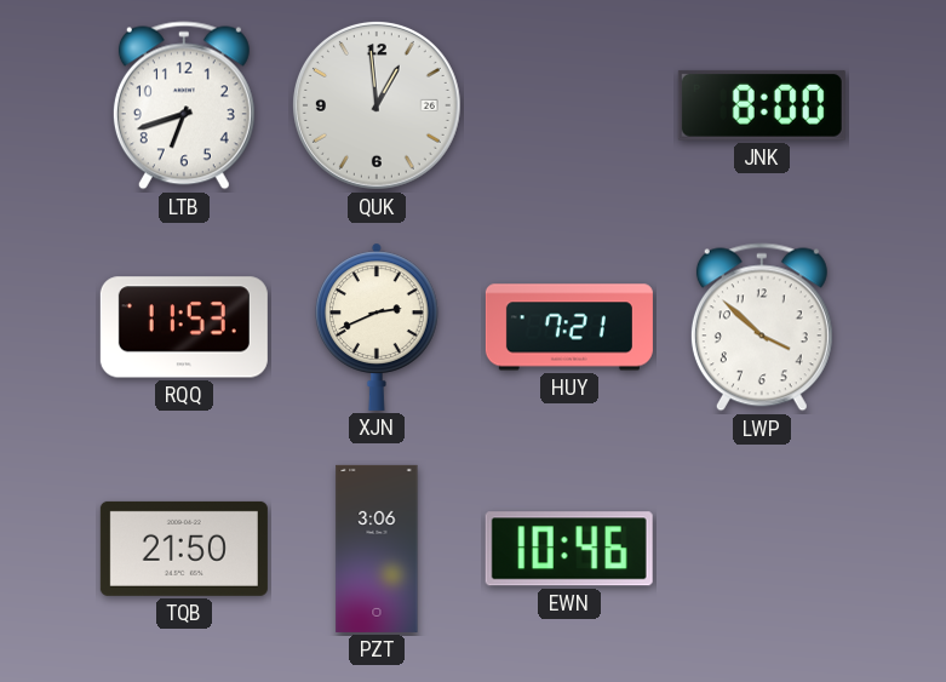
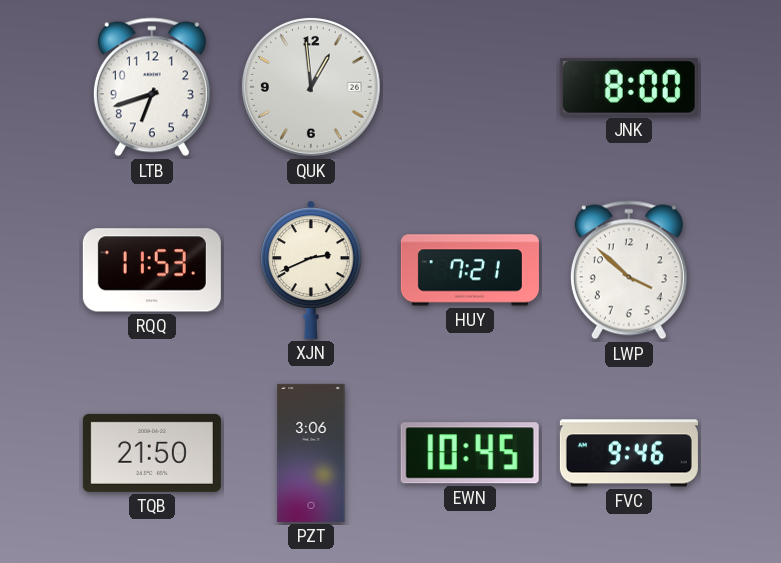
EWN: 10:46 -> 10:45 (470, 453)
FVC: none -> 9:46 (629, 453)
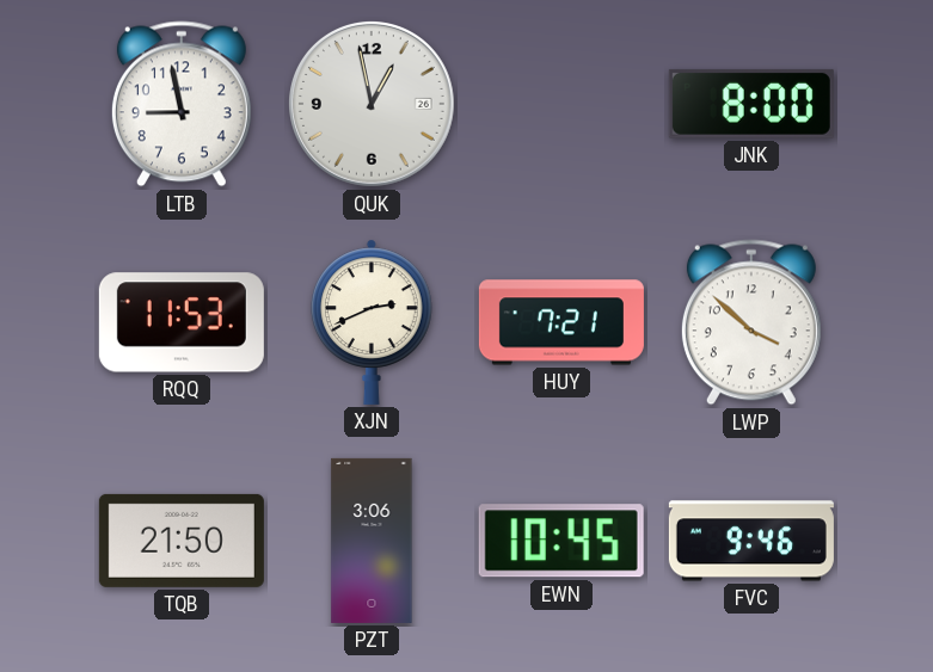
LTB: 6:42 -> 8:58 (182, 104)
QUK: 12:59 -> 12:58 (372, 104)
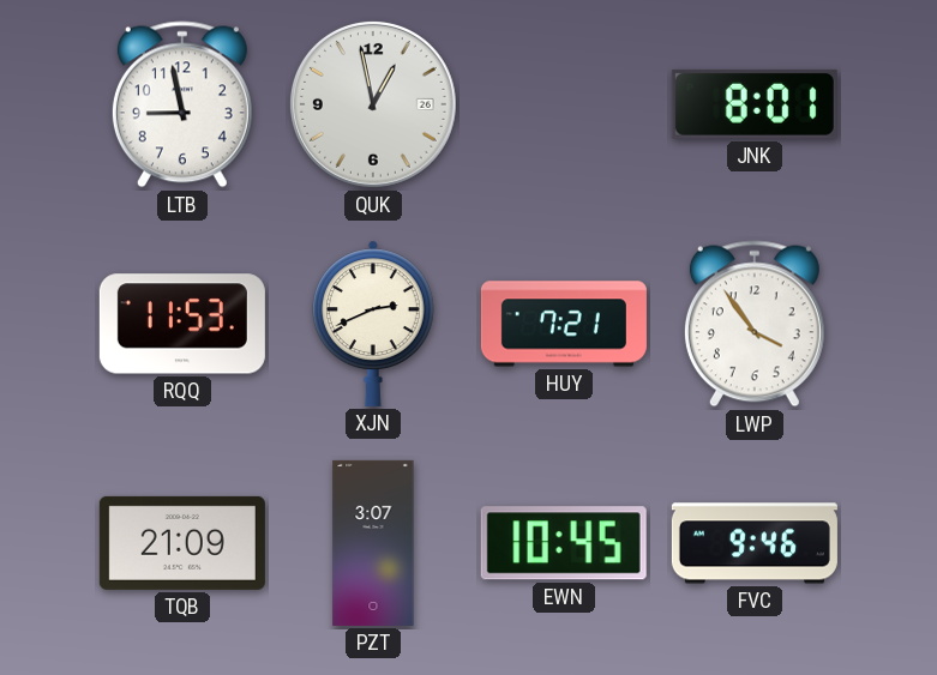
JNK: 8:00 -> 8:01 (755, 104)
LWP: 3:52 -> 3:54 (755, 324)
TQB: 21:50 -> 21:09 (182, 543)
PZT: 3:06 -> 3:07 (373, 543)
